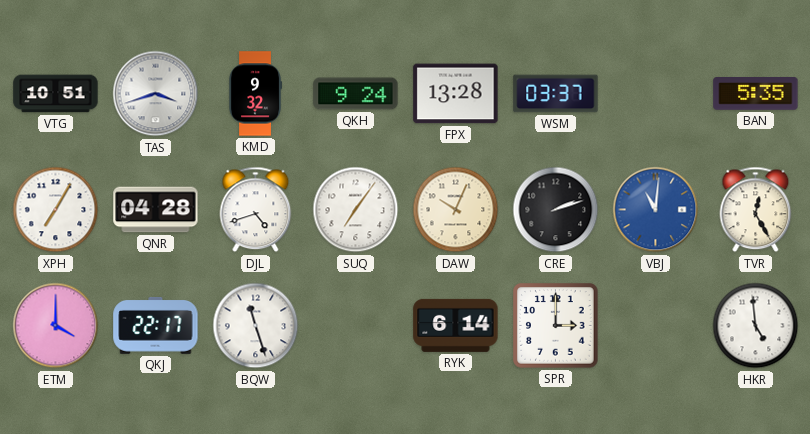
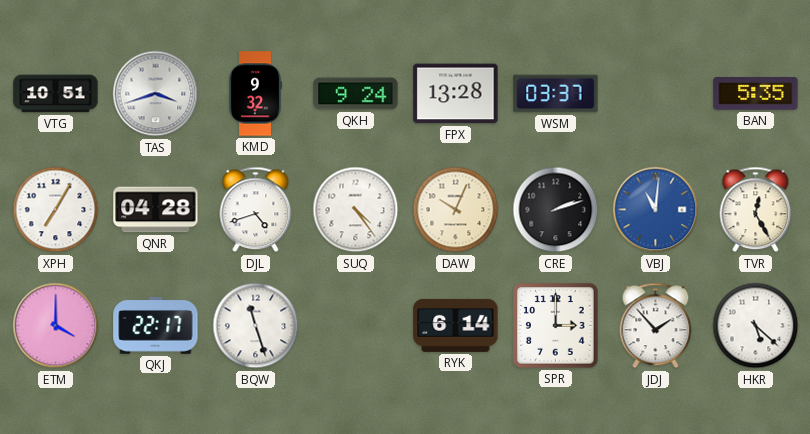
SUQ: 7:06 -> 4:24 (356, 210)
JDJ: none -> 1:53 (656, 326)
HKR: 4:59 -> 5:22 (756, 326)
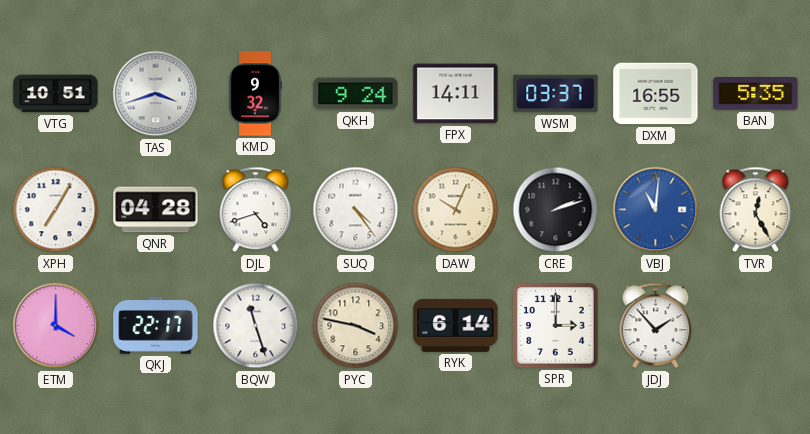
FPX: 13:28 -> 14:11 (456, 94)
DXM: none -> 16:55 (656, 94)
PYC: none -> 3:47 (356, 326)
HKR: 5:22 -> none (756, 326)
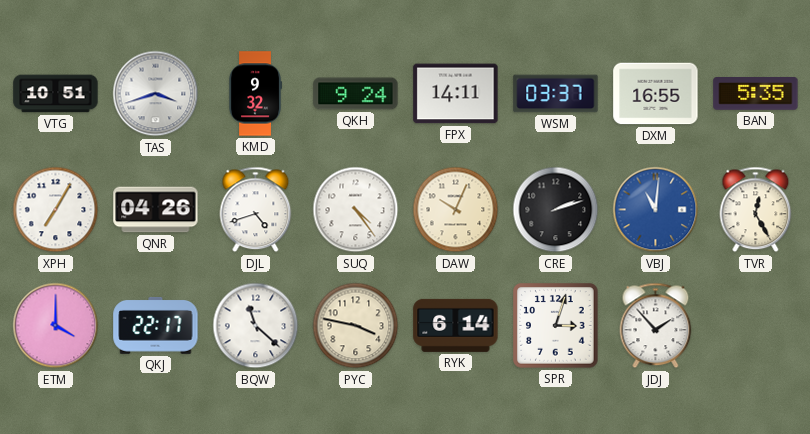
QNR: 04:28 -> 04:26 (156, 210)
BQW: 11:27 -> 11:22 (256, 326)
SPR: 3:00 -> 3:03 (556, 326)
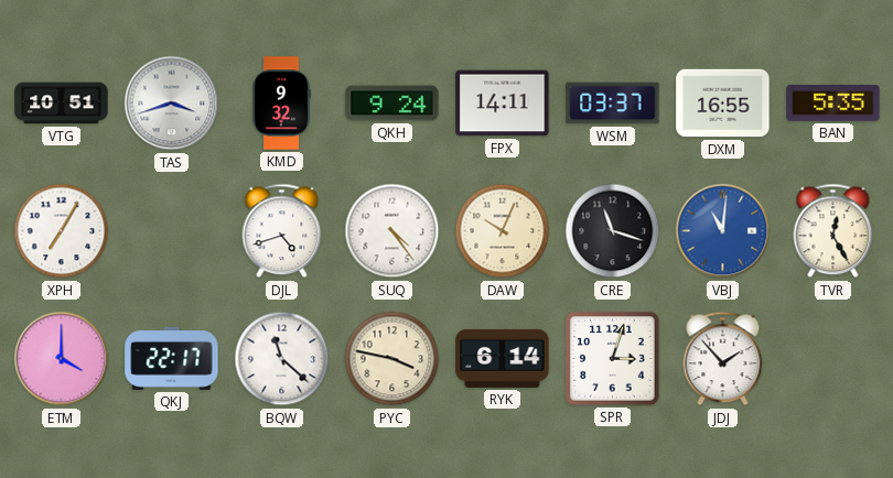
QNR: 04:26 -> none (156, 210)
CRE: 2:12 -> 11:18 (613, 231)
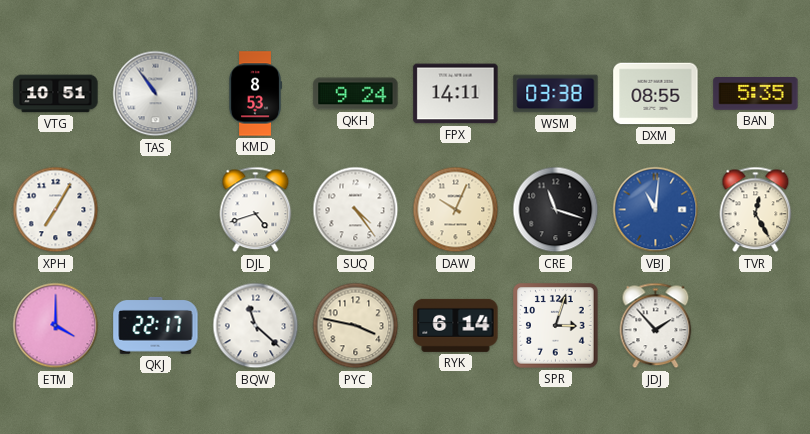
TAS: 3:42 -> 10:54 (156, 94)
KMD: 9:32 -> 8:53 (255, 94)
WSM: 03:37 -> 03:38 (556, 94)
DXM: 16:55 -> 08:55 (656, 94)
